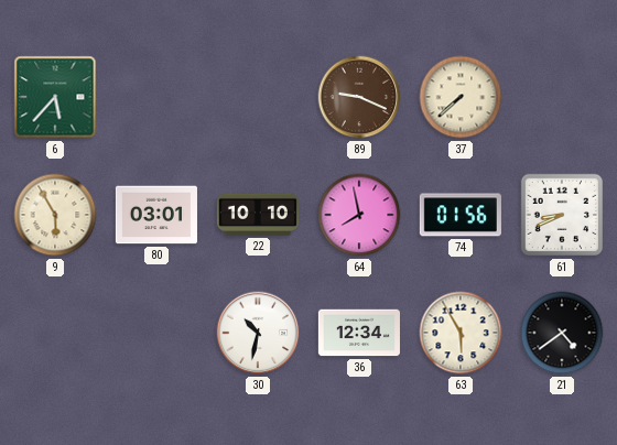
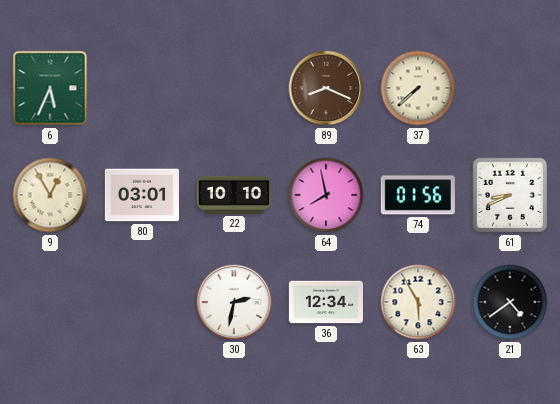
6: 5:37 -> 5:34 (50, 88)
89: 9:19 -> 8:19 (326, 88)
9: 5:55 -> 12:55 (50, 195)
30: 10:32 -> 2:32 (234, 302)
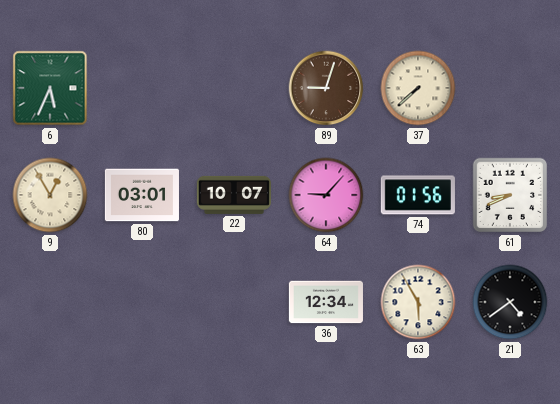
89: 8:19 -> 9:03 (326, 88)
22: 10:10 -> 10:07 (234, 195)
64: 7:58 -> 9:07 (326, 195)
30: 2:32 -> none (234, 302)
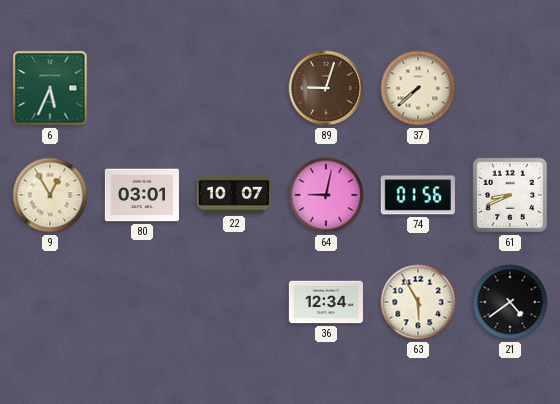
64: 9:07 -> 9:02 (326, 195)
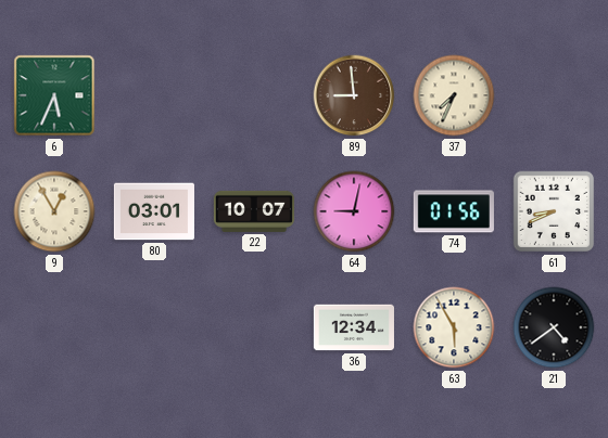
89: 9:03 -> 8:59 (354, 95)
37: 7:38 -> 7:34 (454, 95)
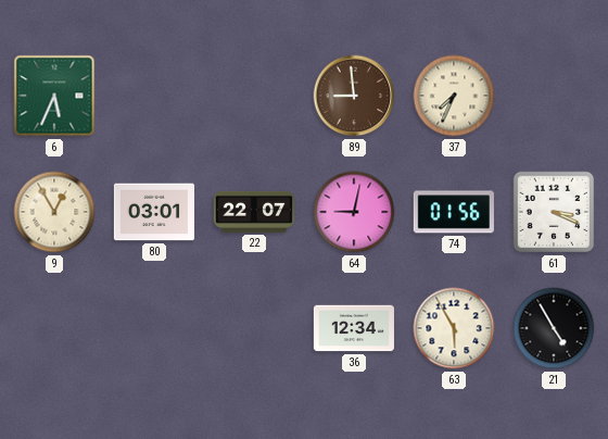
22: 10:07 -> 22:07 (254, 212)
61: 8:41 -> 3:19 (554, 212)
21: 4:39 -> 4:55 (554, 328)
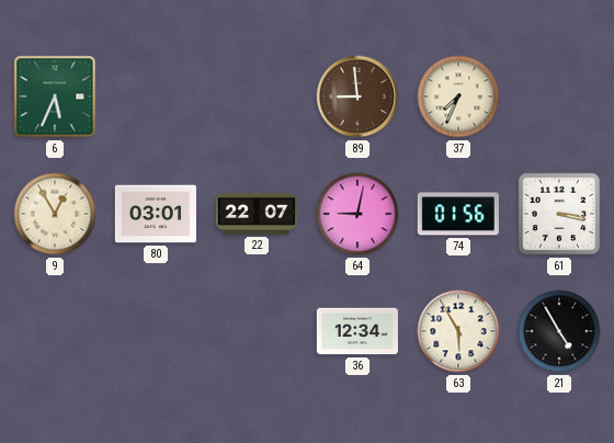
61: 3:19 -> 3:17 (559, 214)
